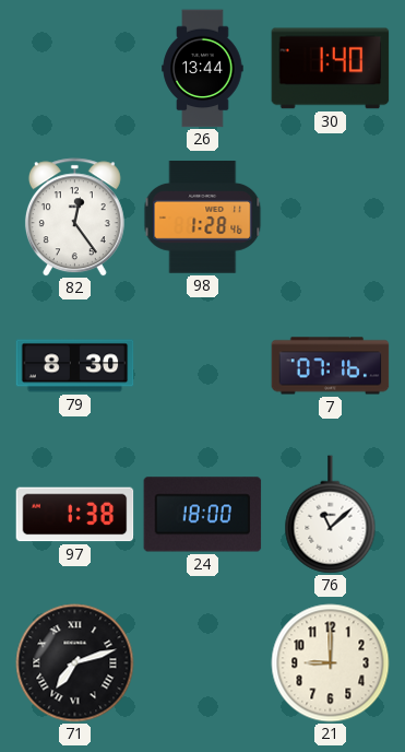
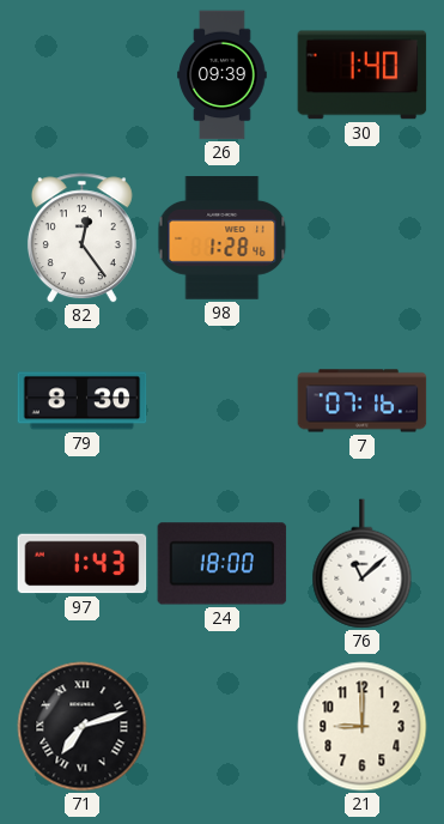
26: 13:44 -> 09:39 (223, 75)
97: 1:38 -> 1:43 (83, 564)
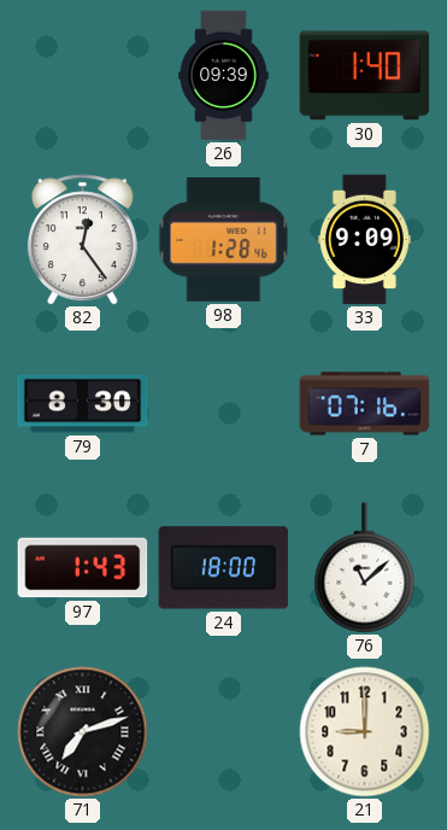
33: none -> 9:09 (364, 240)
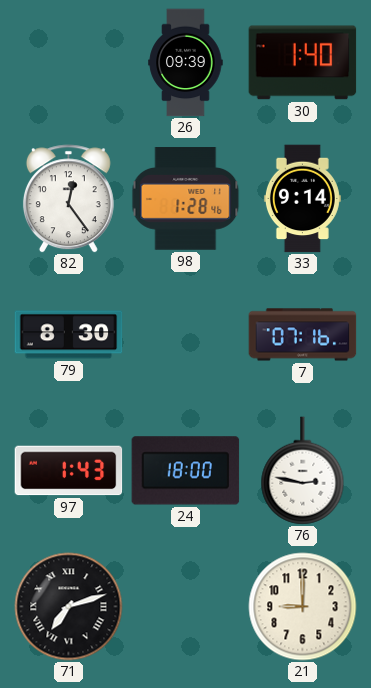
33: 9:09 -> 9:14 (302, 199)
76: 11:08 -> 2:47 (303, 471)
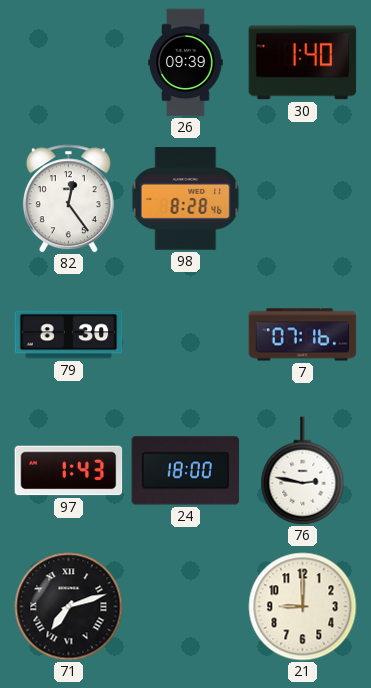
98: 1:28 -> 8:28 (186, 199)
33: 9:14 -> none (302, 199)
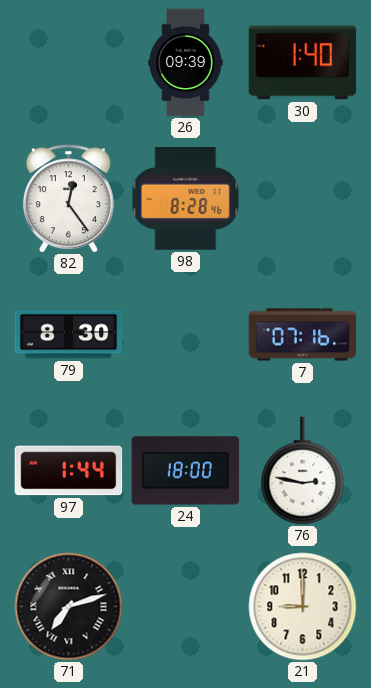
97: 1:43 -> 1:44 (69, 471)
